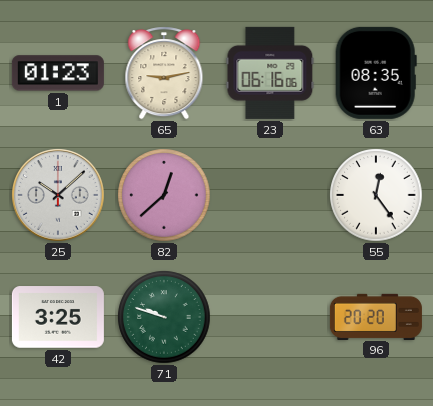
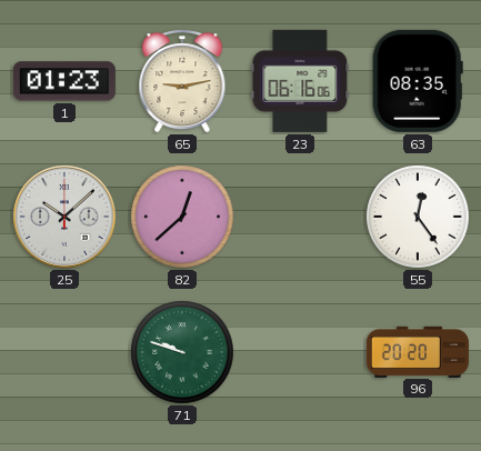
42: 3:25 -> none (58, 317)
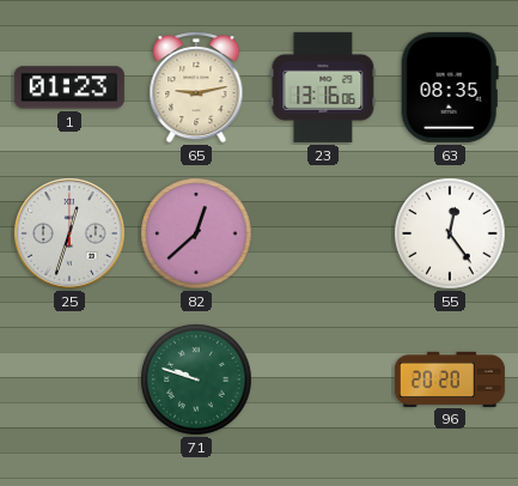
23: 06:16 -> 13:16 (323, 87)
25: 10:08 -> 12:33 (71, 235)
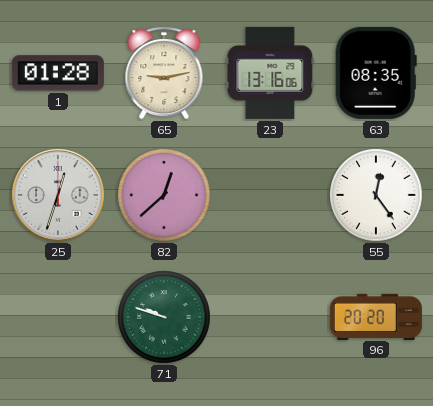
1: 01:23 -> 01:28 (58, 73)
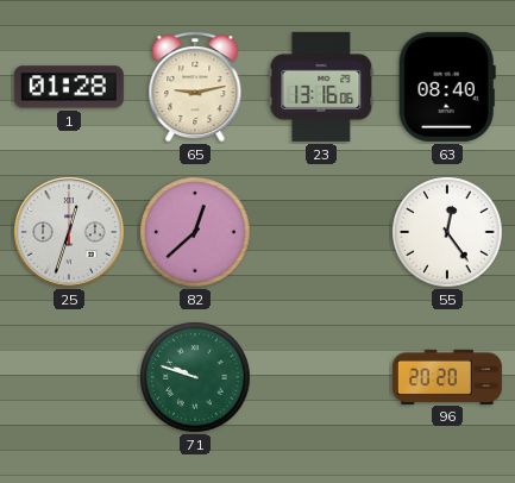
63: 08:35 -> 08:40 (447, 87)
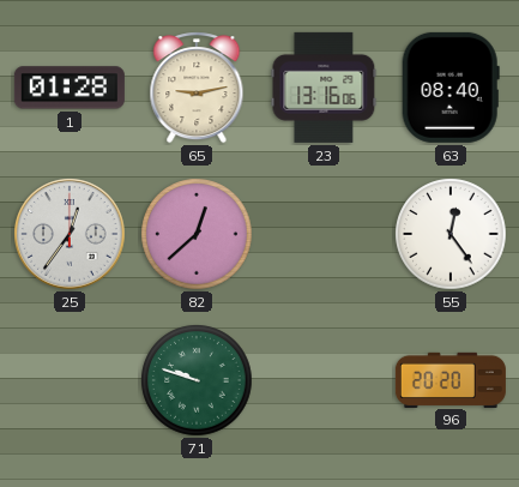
25: 12:33 -> 12:36 (71, 235)
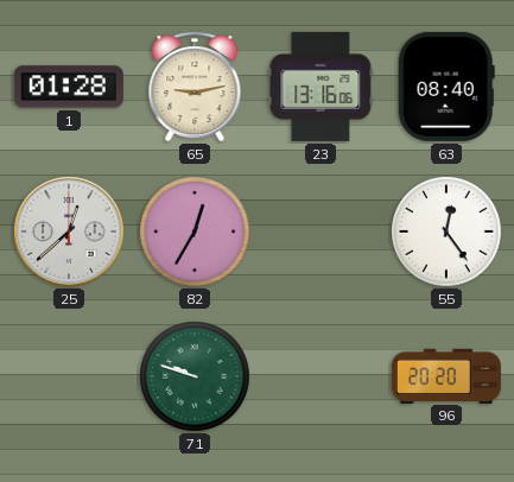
25: 12:36 -> 12:38 (70, 233)
82: 12:38 -> 12:35 (195, 232)
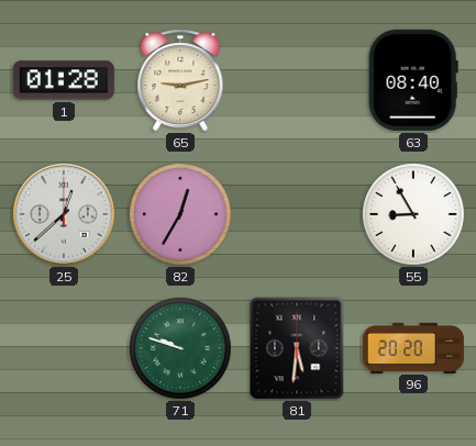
23: 13:16 -> none (321, 87)
55: 12:24 -> 8:55 (413, 214)
81: none -> 5:31 (297, 348)
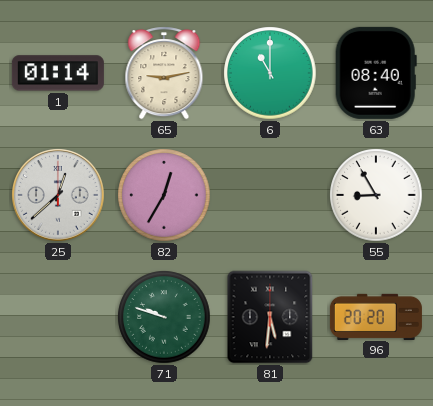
1: 01:28 -> 01:14 (58, 73)
6: none -> 11:00 (270, 73)
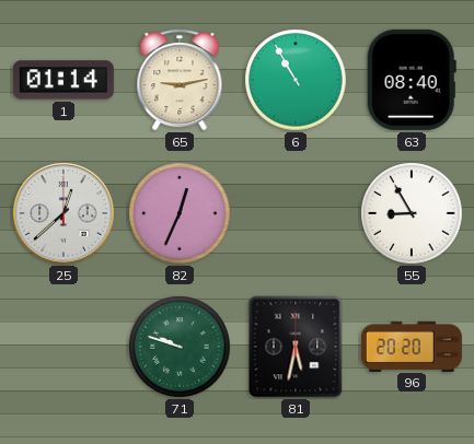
6: 11:00 -> 10:55 (296, 80)
82: 12:35 -> 12:34 (180, 213)
81: 5:31 -> 5:32 (296, 347)
